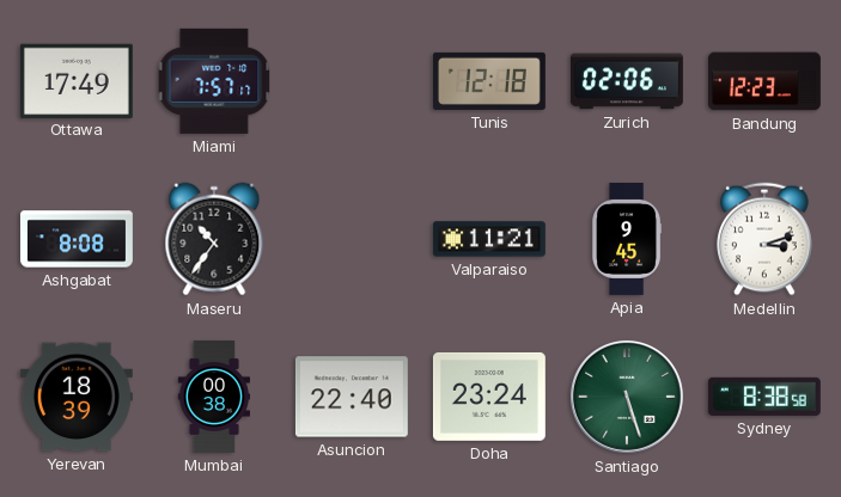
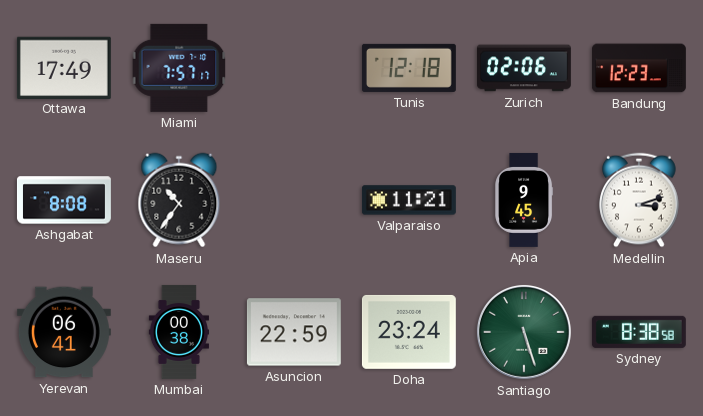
Yerevan: 18:39 -> 06:41 (64, 332)
Asuncion: 22:40 -> 22:59 (294, 332)
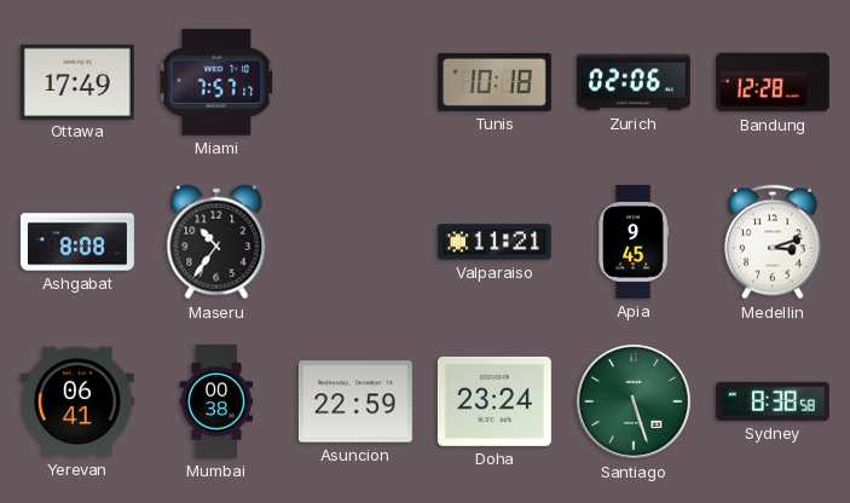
Tunis: 12:18 -> 10:18 (495, 82)
Bandung: 12:23 -> 12:28 (773, 82)
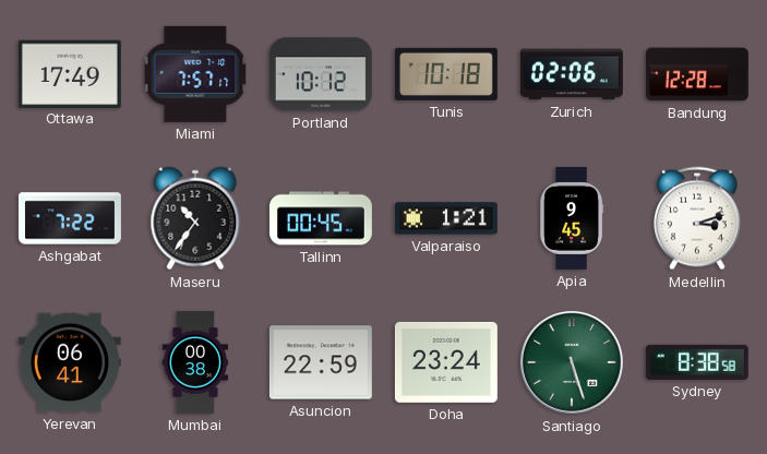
Portland: none -> 10:12 (321, 74)
Ashgabat: 8:08 -> 7:22 (70, 218)
Tallinn: none -> 00:45 (321, 218)
Valparaiso: 11:21 -> 1:21 (446, 218)
